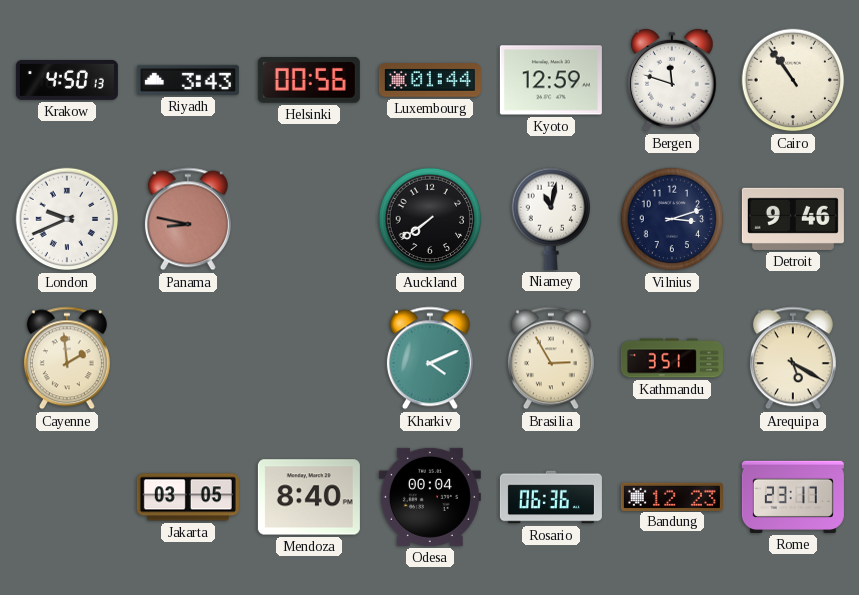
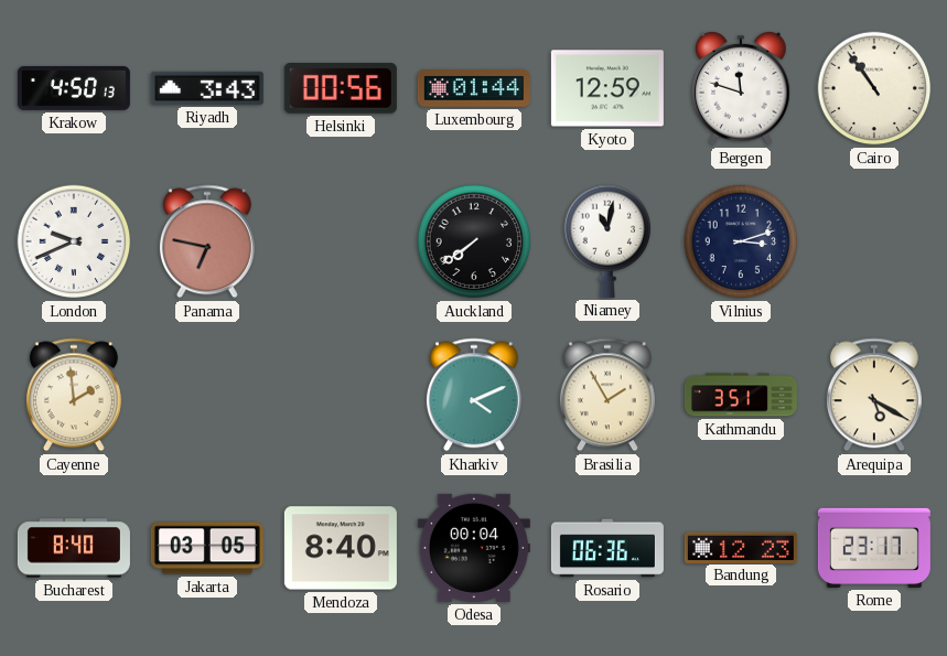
Panama: 8:47 -> 6:47 (207, 241)
Detroit: 9:46 -> none (793, 219)
Brasilia: 2:55 -> 1:55 (607, 395)
Bucharest: none -> 8:40 (74, 548)
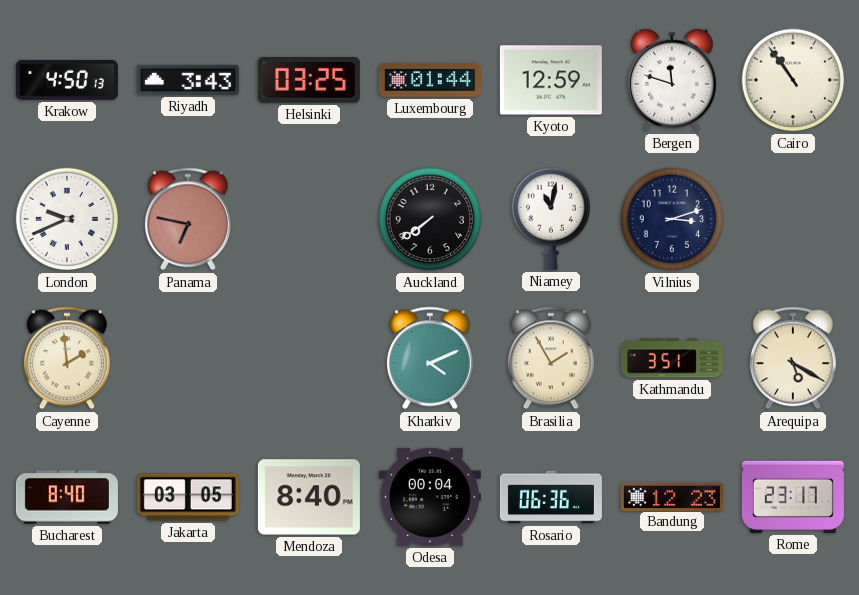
Helsinki: 00:56 -> 03:25 (309, 81)
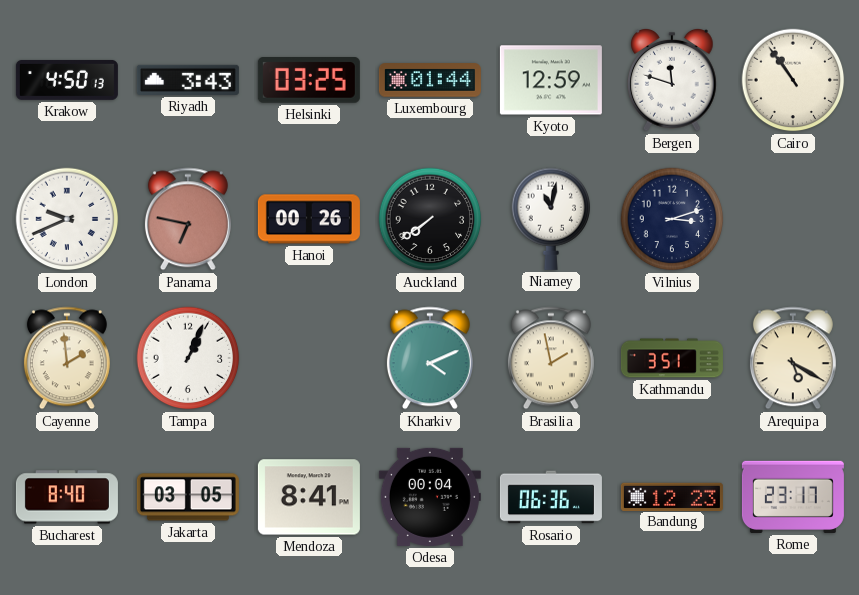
Hanoi: none -> 00:26 (309, 219)
Tampa: none -> 1:04 (188, 358)
Brasilia: 1:55 -> 1:58 (551, 358)
Mendoza: 8:40 -> 8:41 (309, 497)
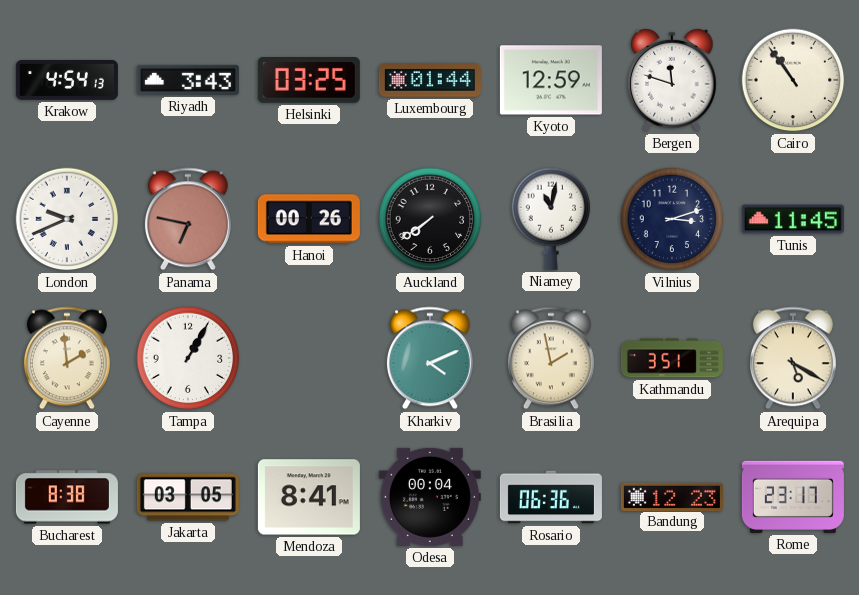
Krakow: 4:50 -> 4:54 (67, 80)
Tunis: none -> 11:45 (793, 219)
Tampa: 1:04 -> 1:05 (188, 358)
Bucharest: 8:40 -> 8:38 (67, 497)
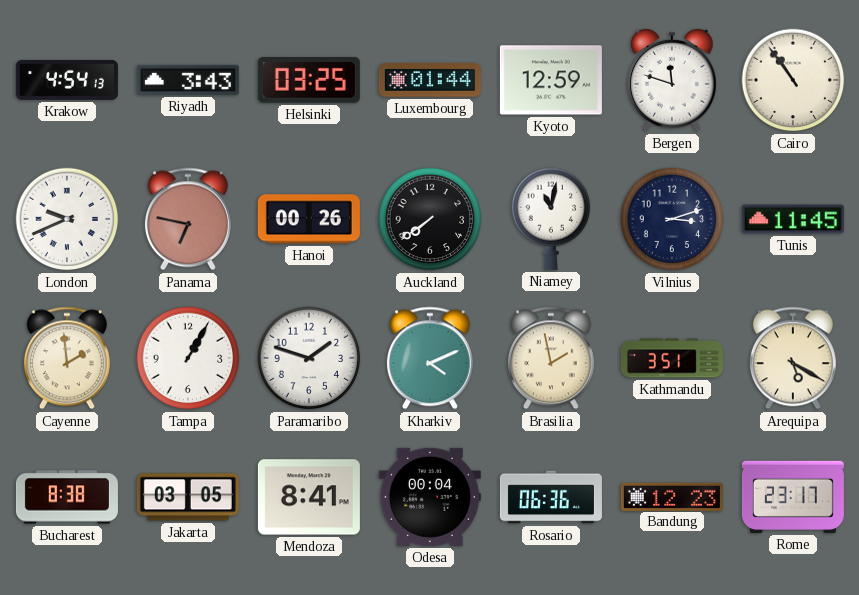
Paramaribo: none -> 1:48 (309, 358)
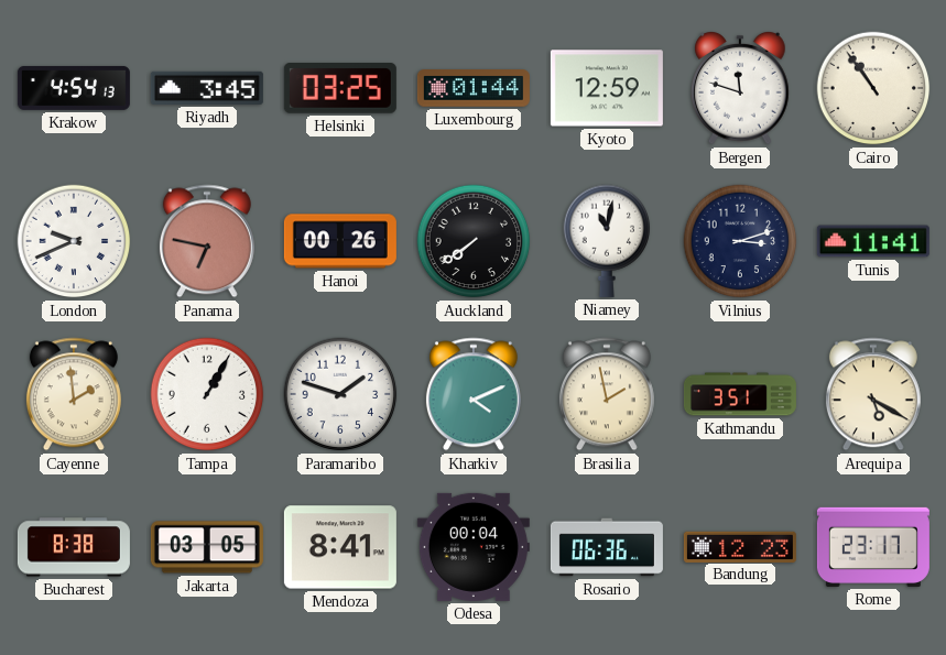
Riyadh: 3:43 -> 3:45 (207, 88)
Tunis: 11:45 -> 11:41 (873, 241)
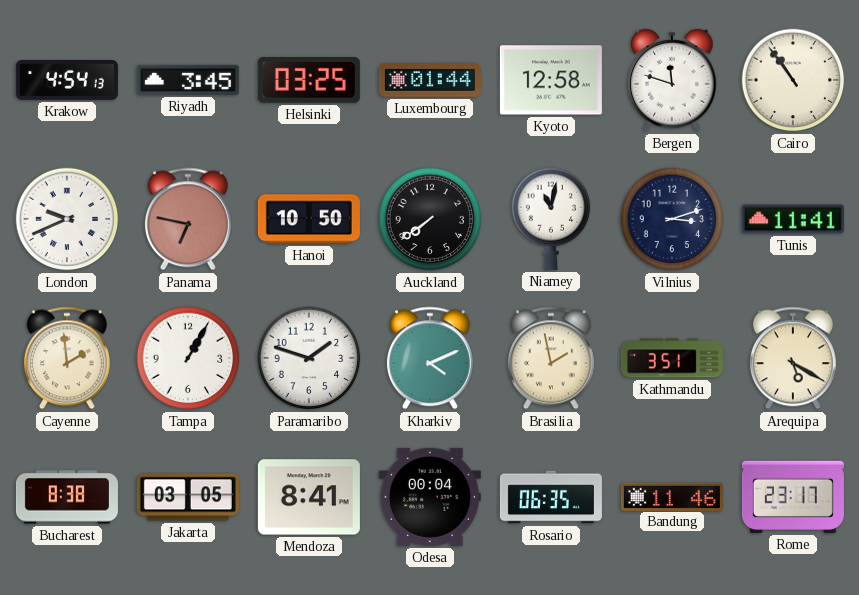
Kyoto: 12:59 -> 12:58 (551, 80)
Hanoi: 00:26 -> 10:50 (309, 219)
Rosario: 06:36 -> 06:35 (551, 497)
Bandung: 12:23 -> 11:46 (672, 496)
